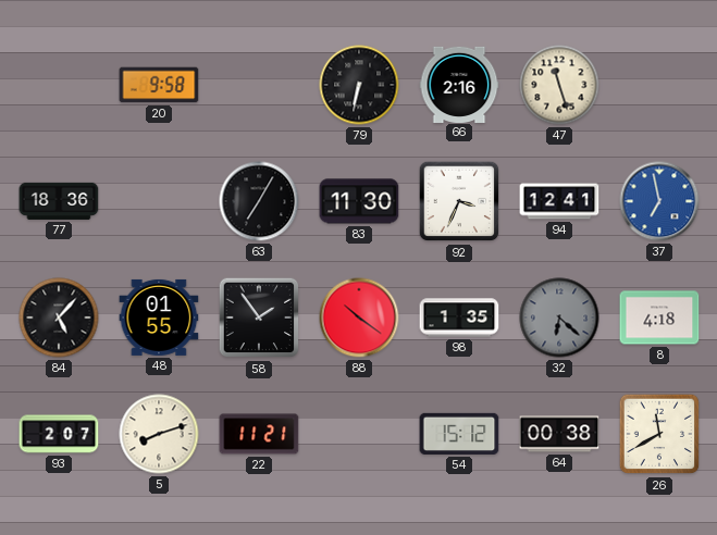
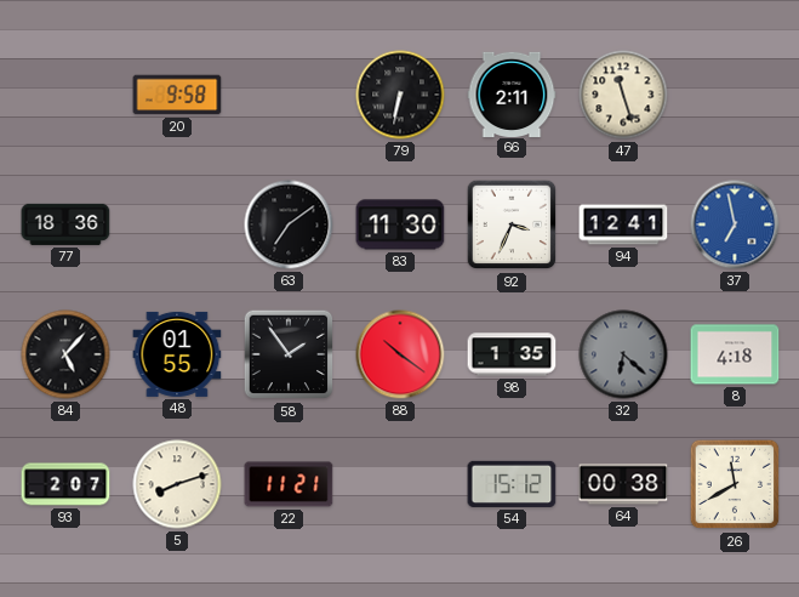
66: 2:16 -> 2:11 (512, 93)
63: 7:05 -> 7:09 (289, 224)
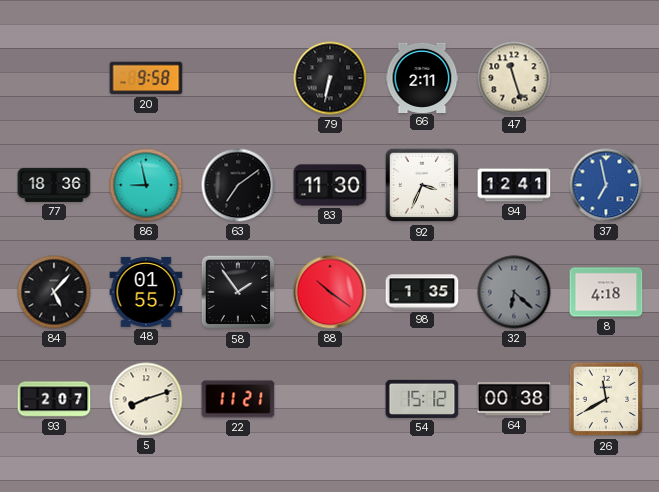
86: none -> 8:58 (146, 185)
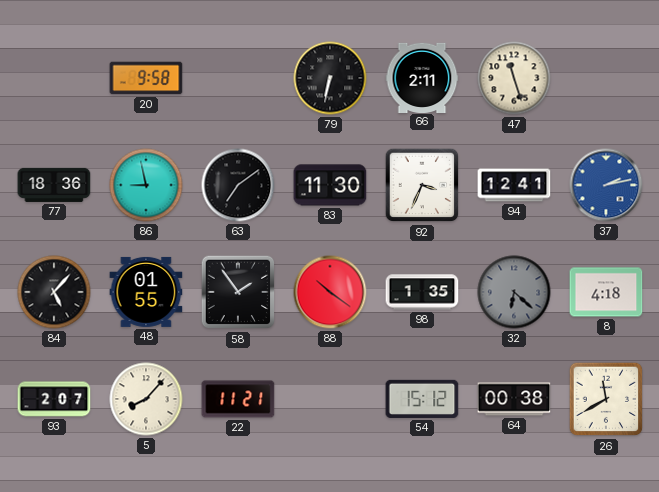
37: 6:58 -> 2:13 (606, 185)
5: 8:12 -> 8:07 (146, 399)
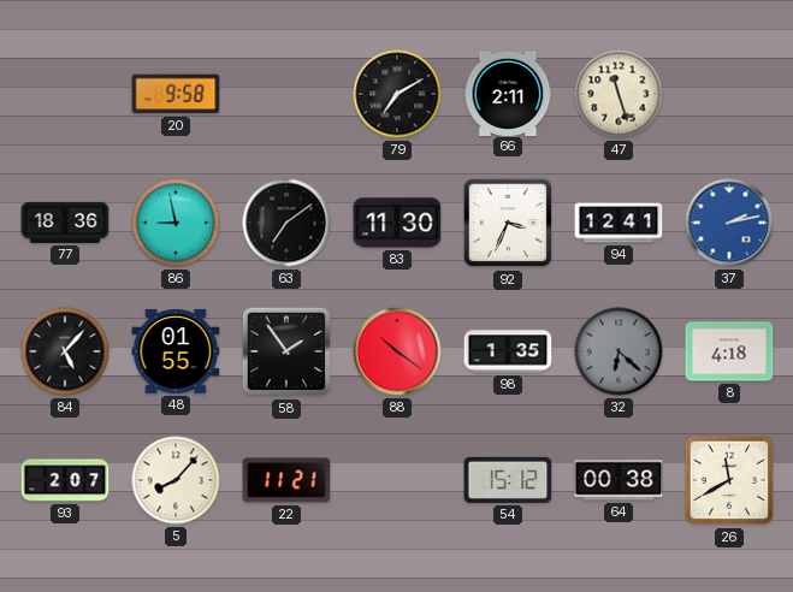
79: 6:32 -> 7:10 (397, 94)
